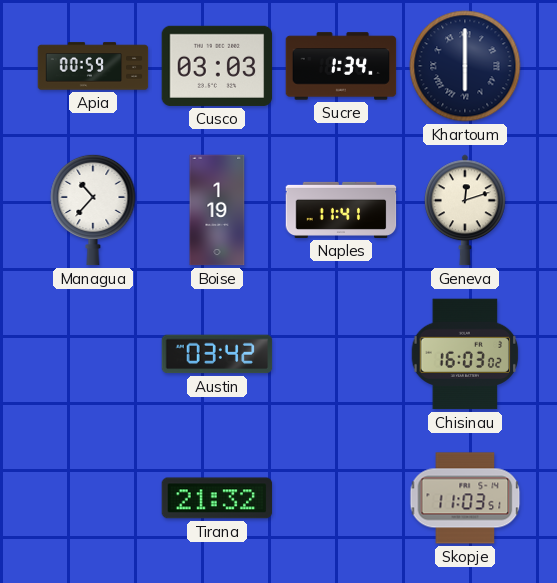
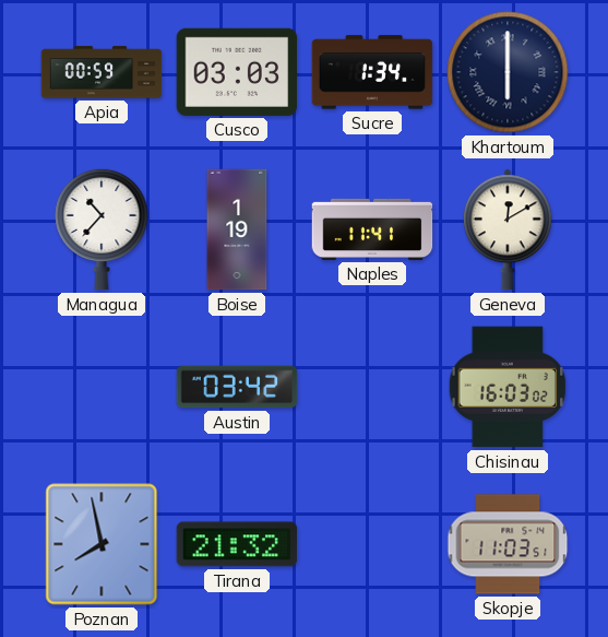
Geneva: 12:12 -> 12:10 (508, 229)
Poznan: none -> 7:58 (102, 544)
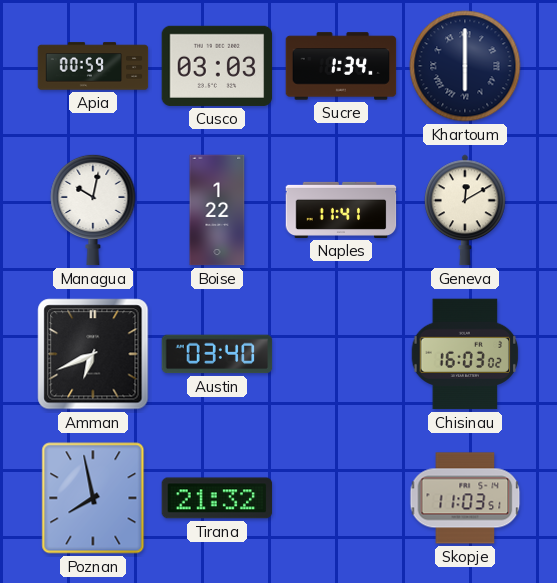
Managua: 10:37 -> 10:02 (93, 210)
Boise: 1:19 -> 1:22 (217, 210)
Amman: none -> 6:41 (93, 354)
Austin: 03:42 -> 03:40 (217, 354)
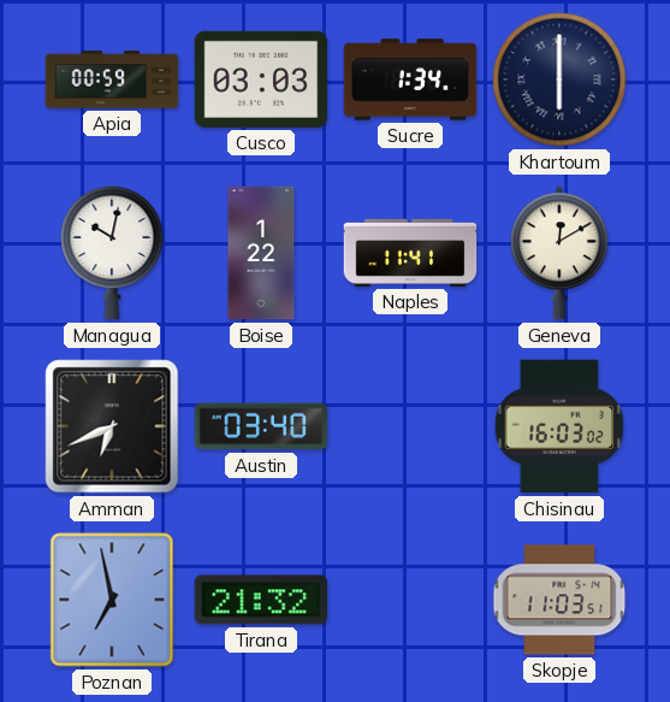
Poznan: 7:58 -> 6:58 (112, 600)
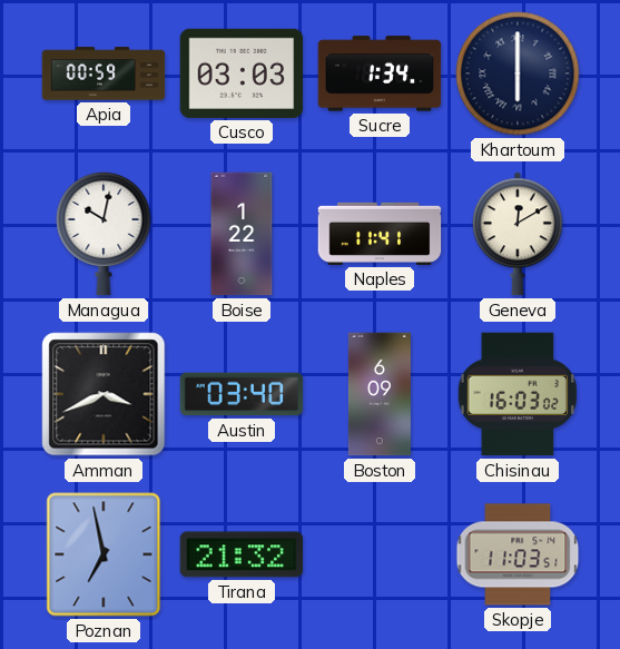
Amman: 6:41 -> 3:41 (104, 394)
Boston: none -> 6:09 (380, 394)
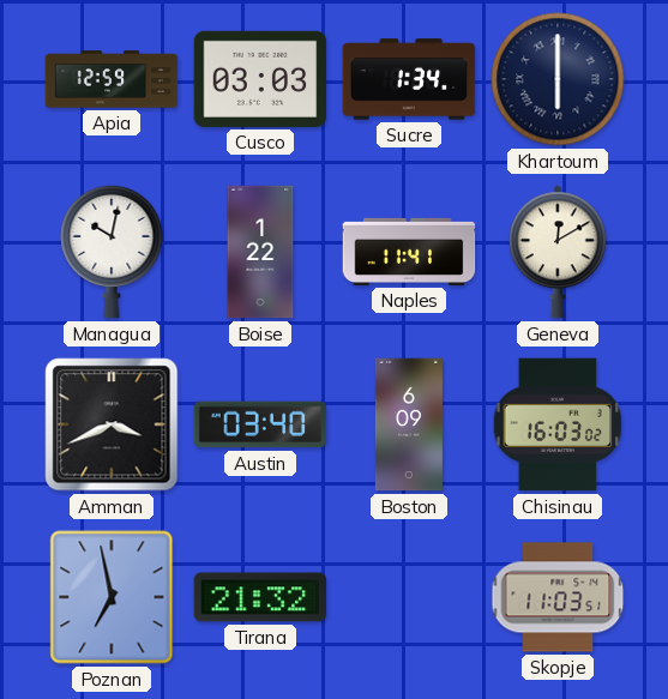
Apia: 00:59 -> 12:59 (112, 79)
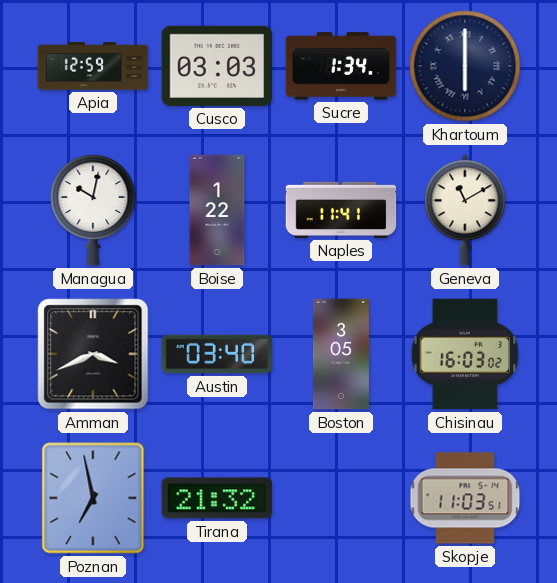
Geneva: 12:10 -> 11:10 (465, 210)
Boston: 6:09 -> 3:05 (341, 354)
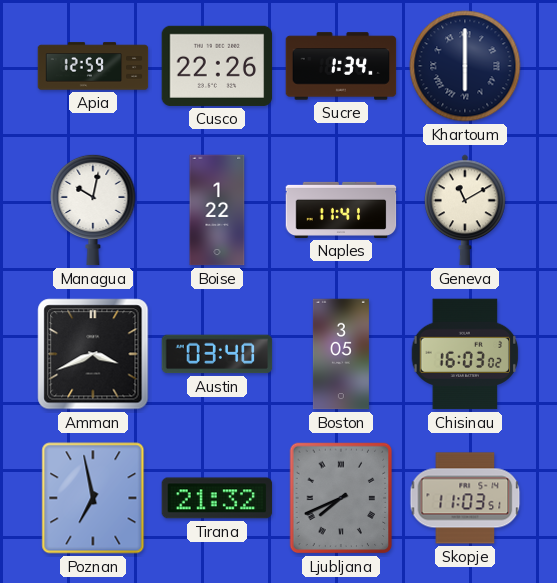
Cusco: 03:03 -> 22:26 (217, 66)
Ljubljana: none -> 7:41 (341, 498)
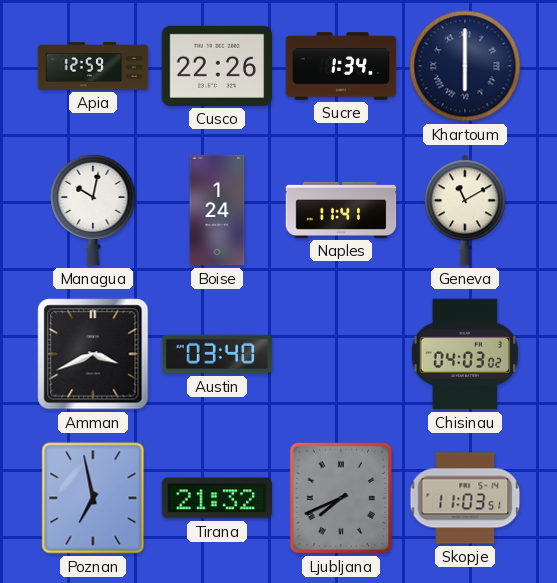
Boise: 1:22 -> 1:24 (217, 210)
Boston: 3:05 -> none (341, 354)
Chisinau: 16:03 -> 04:03 (465, 354)
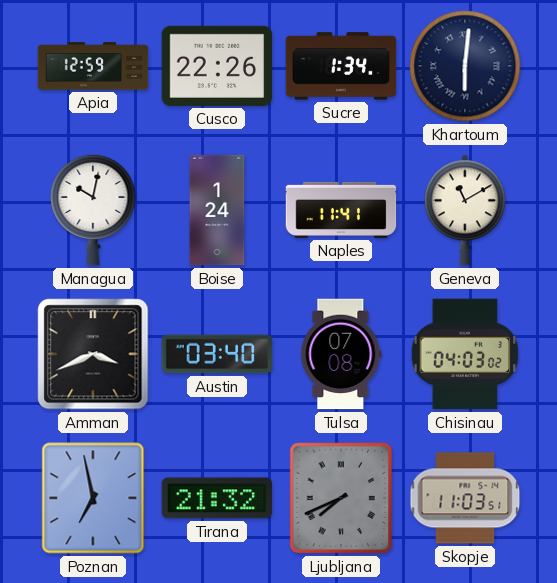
Khartoum: 6:00 -> 6:01 (465, 66)
Tulsa: none -> 07:08 (341, 354)
